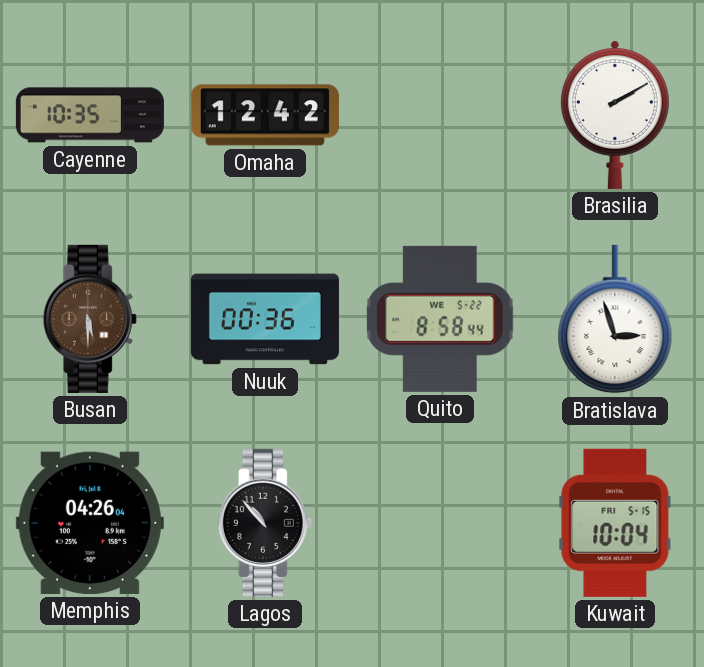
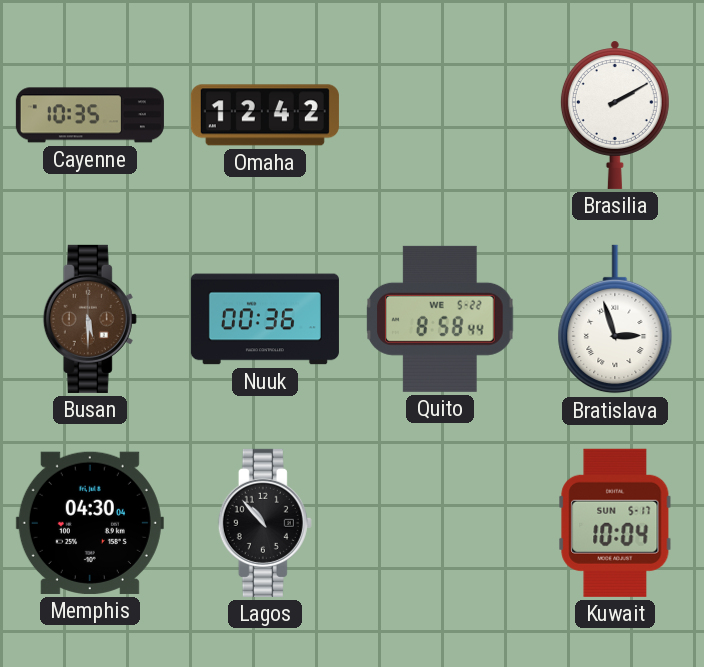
Memphis: 04:26 -> 04:30 (90, 523)
Kuwait date: FRI 5-15 -> SUN 5-17 (615, 523)
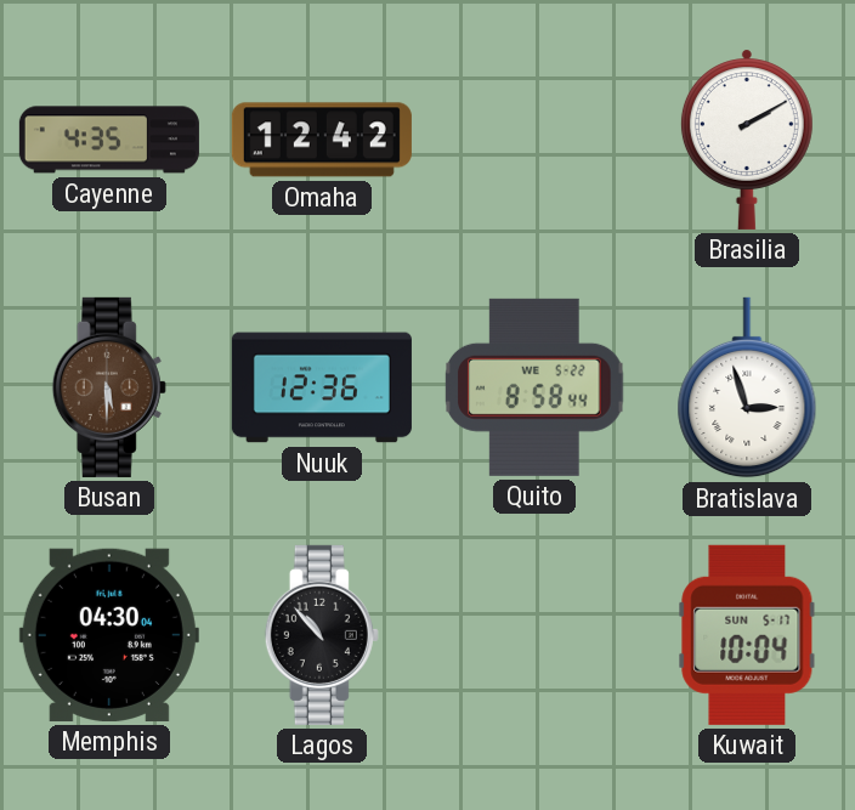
Cayenne: 10:35 -> 4:35 (109, 140)
Nuuk: 00:36 -> 12:36 (322, 387)
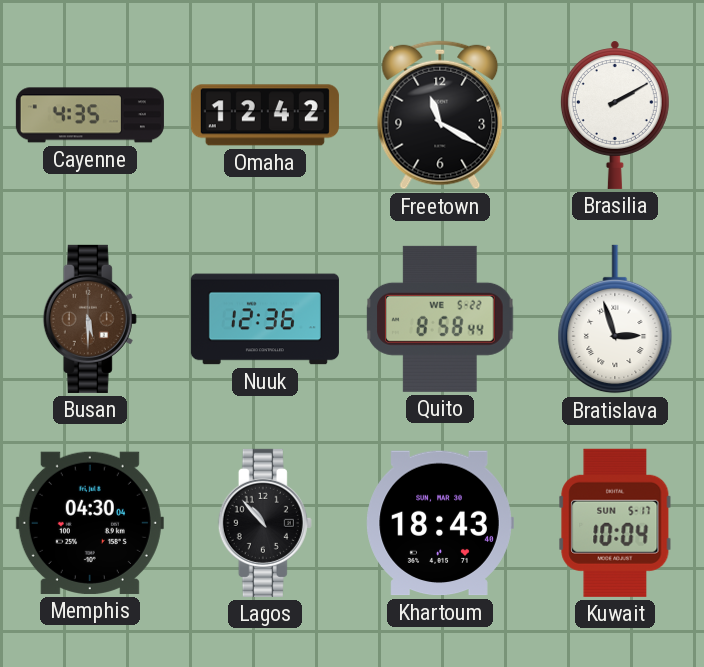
Freetown: none -> 11:20 (440, 115)
Khartoum: none -> 18:43 (440, 523)
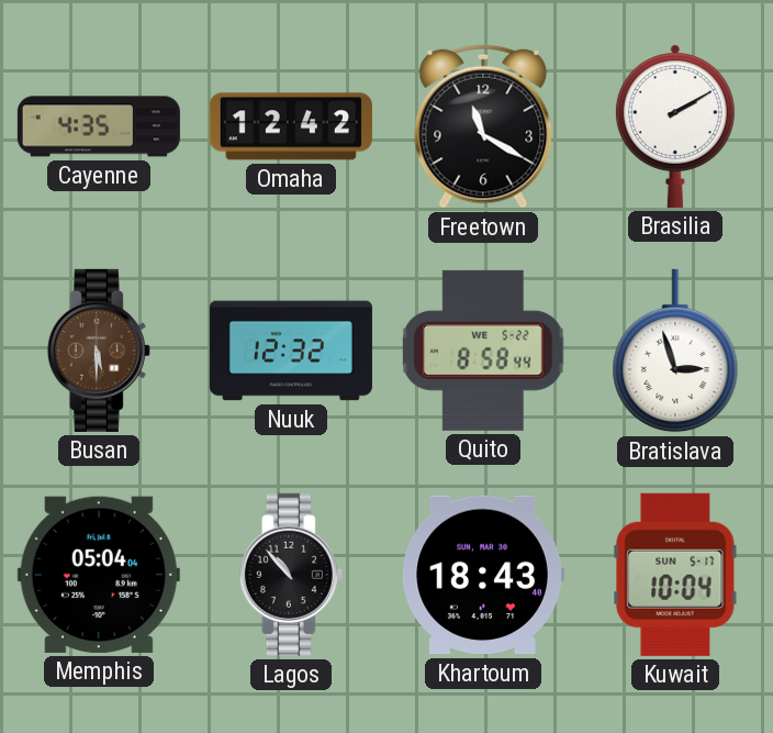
Nuuk: 12:36 -> 12:32 (291, 351)
Memphis: 04:30 -> 05:04 (99, 575)
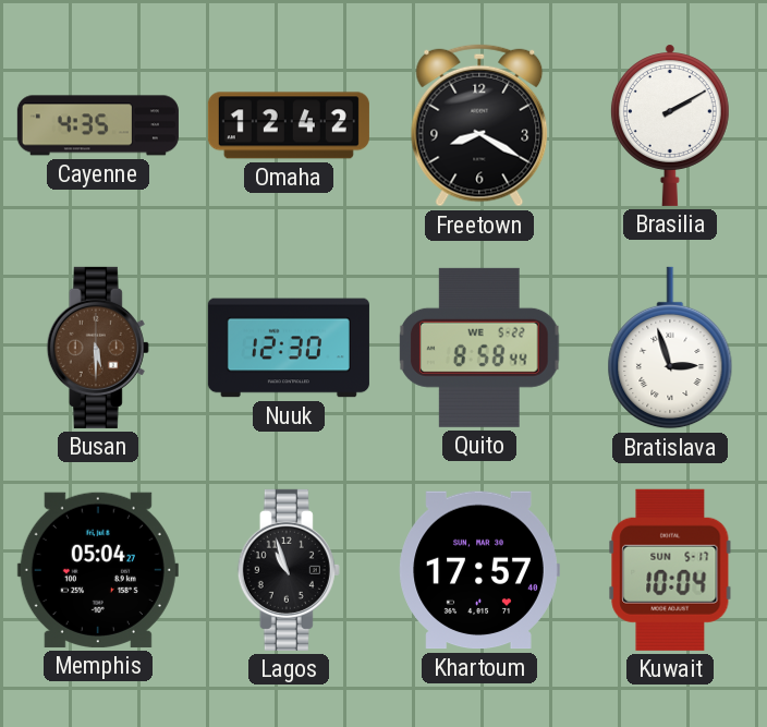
Freetown: 11:20 -> 8:20 (479, 125)
Nuuk: 12:32 -> 12:30 (289, 348)
Memphis: 05:04:04 -> 05:04:27 (98, 570)
Lagos: 10:53 -> 10:57 (289, 570)
Khartoum: 18:43 -> 17:57 (479, 570)
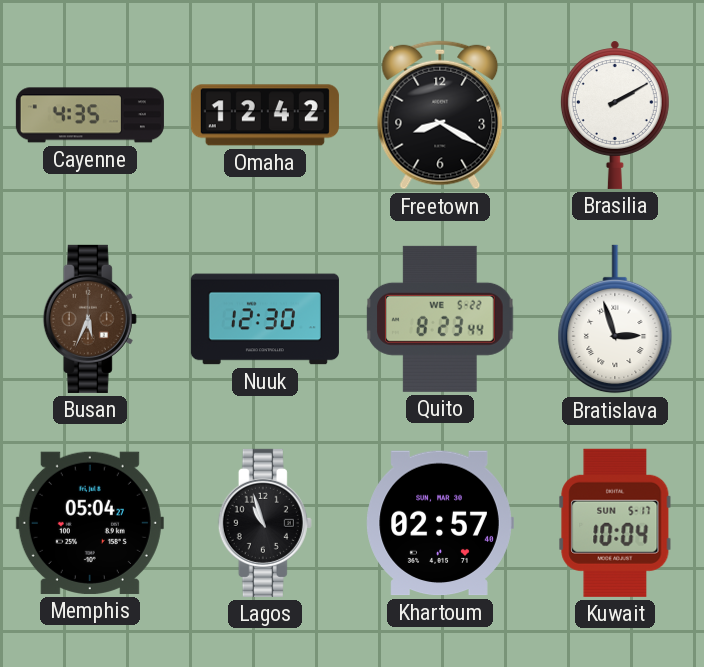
Busan: 5:30 -> 5:34 (90, 319)
Quito: 8:58 -> 8:23 (440, 319)
Khartoum: 17:57 -> 02:57 (440, 523)
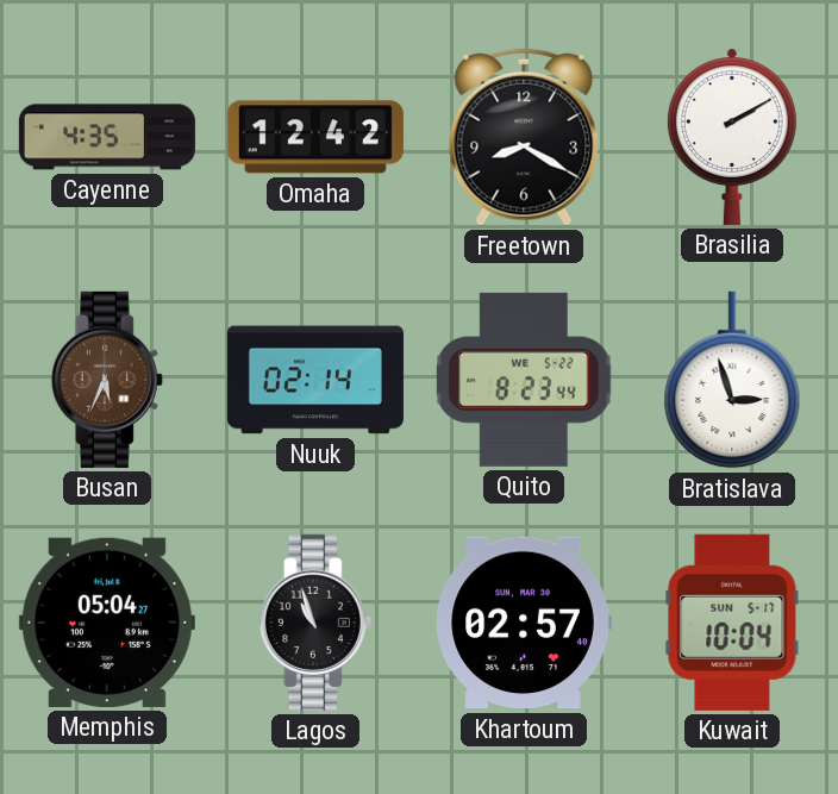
Nuuk: 12:30 -> 02:14 (315, 380)
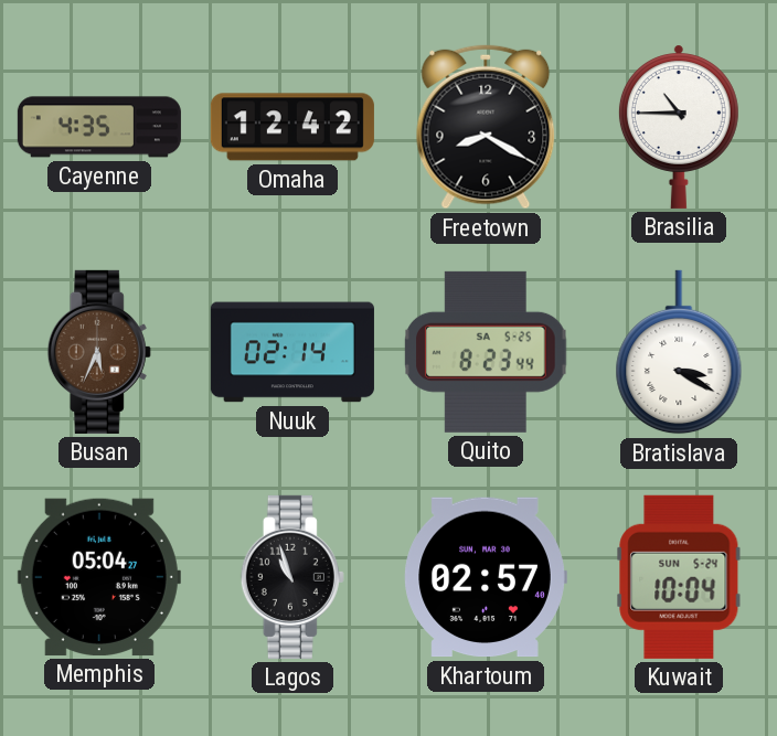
Brasilia: 2:10 -> 10:45 (679, 127)
Quito date: WE 5-22 -> SA 5-25 (486, 352)
Bratislava: 2:57 -> 3:20 (679, 352)
Kuwait date: SUN 5-17 -> SUN 5-24 (679, 577)
